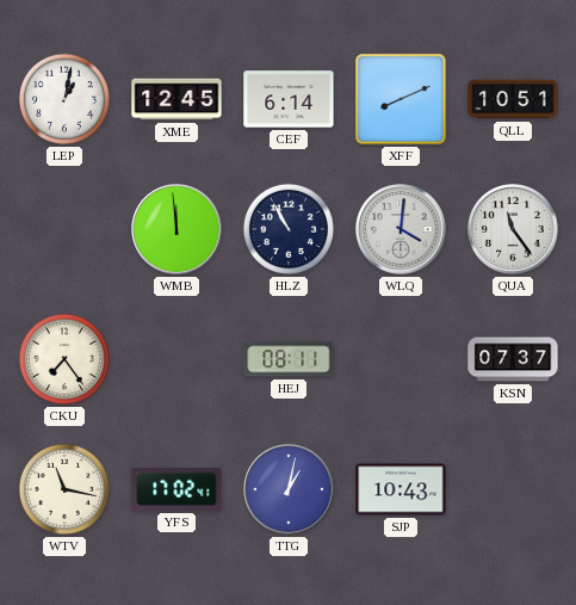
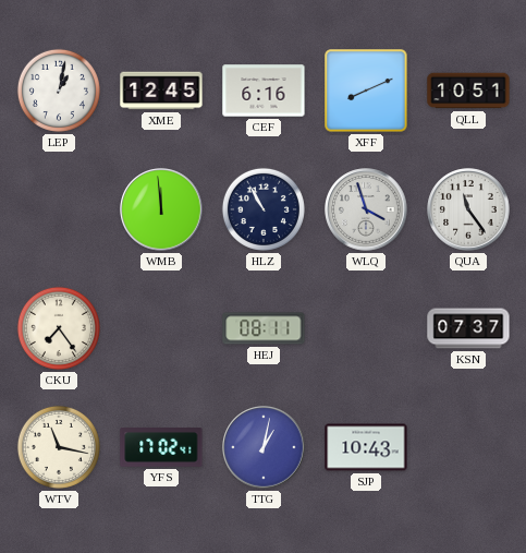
CEF: 6:14 -> 6:16 (264, 91)
WLQ: 4:01 -> 3:57 (366, 209)
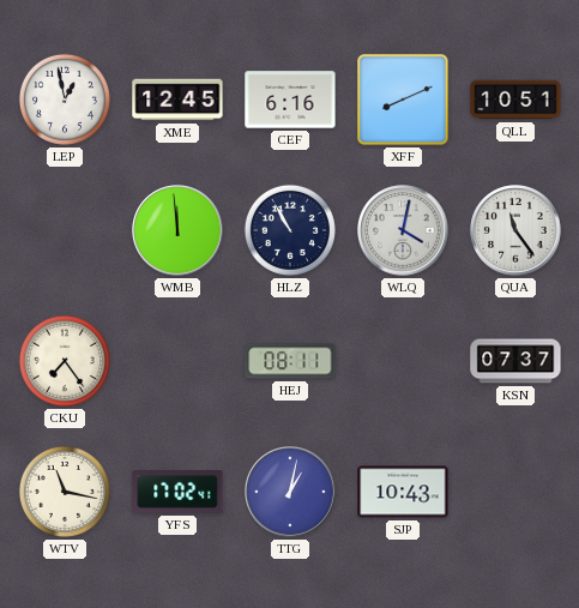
LEP: 1:02 -> 12:58 (65, 100)
WLQ: 3:57 -> 4:02 (403, 230)
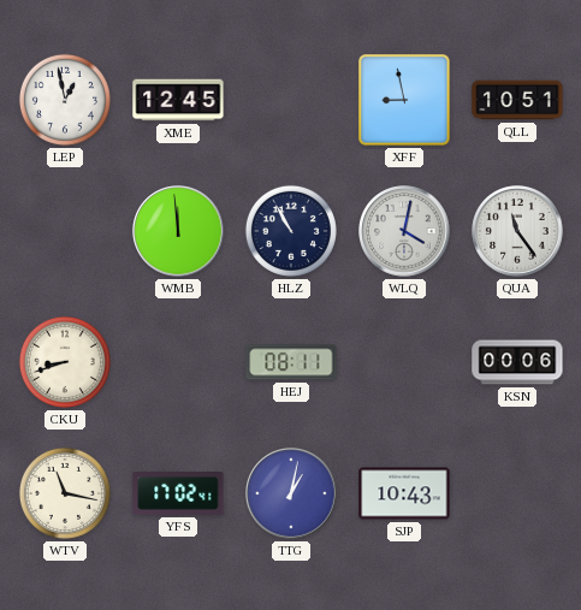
CEF: 6:16 -> none (290, 100)
XFF: 8:11 -> 8:58 (404, 100)
CKU: 7:24 -> 8:42 (65, 362)
KSN: 07:37 -> 00:06 (517, 362)
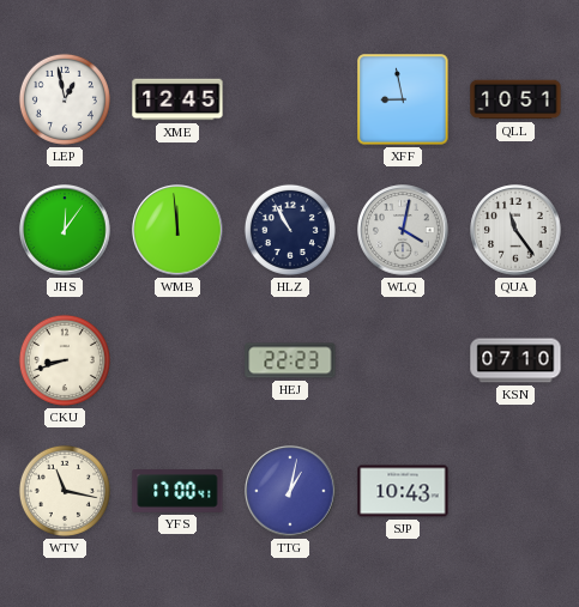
JHS: none -> 12:06 (65, 230)
HEJ: 08:11 -> 22:23 (290, 360)
KSN: 00:06 -> 07:10 (515, 360)
YFS: 17:02 -> 17:00 (177, 492)
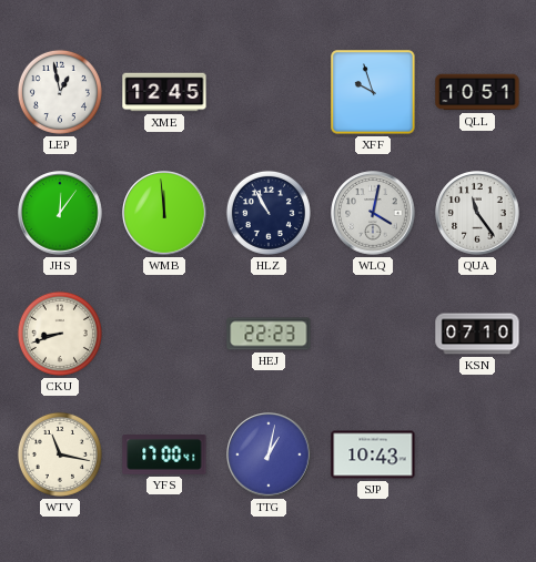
XFF: 8:58 -> 9:57 (373, 92)
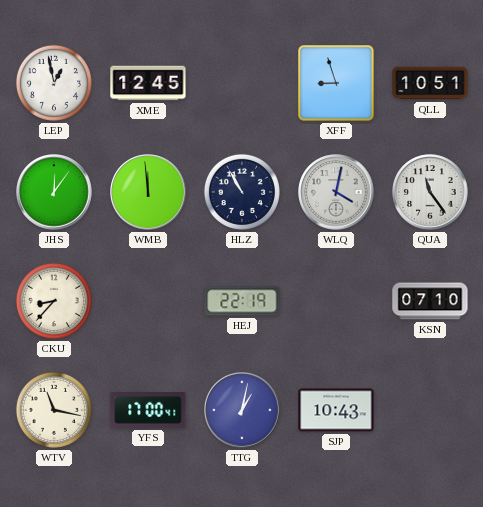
XFF: 9:57 -> 8:57 (336, 83)
CKU: 8:42 -> 8:37 (54, 301)
HEJ: 22:23 -> 22:19 (242, 301)
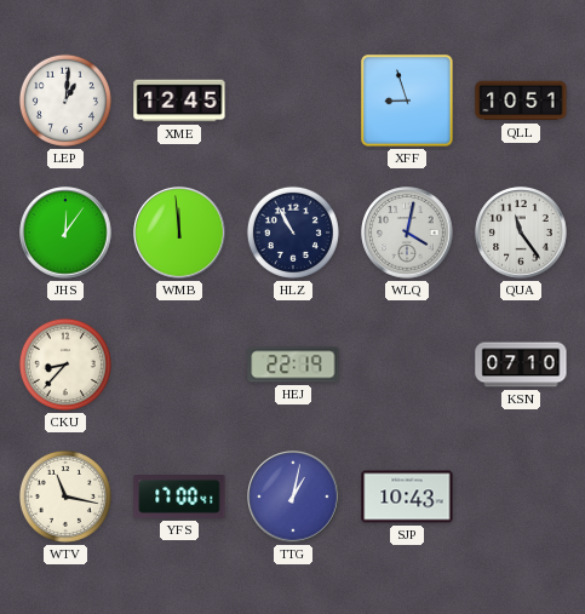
LEP: 12:58 -> 1:01 (65, 101)
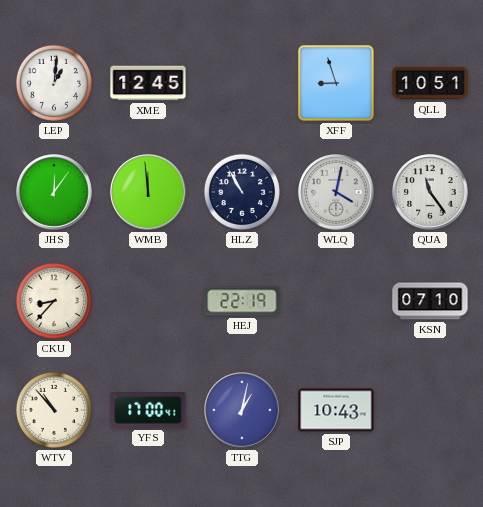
WTV: 11:17 -> 10:53 (54, 410)
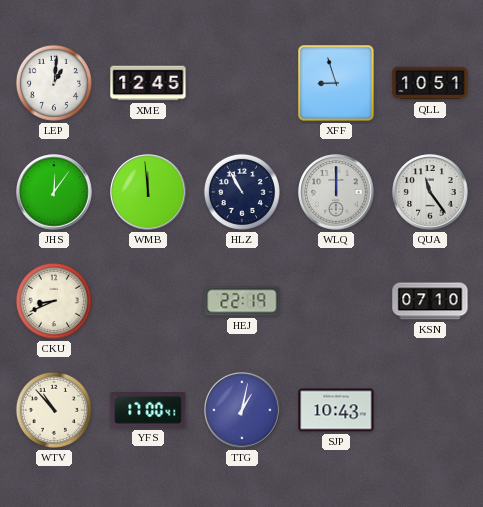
WLQ: 4:02 -> 12:00 (336, 192)
CKU: 8:37 -> 8:41 (54, 301)
